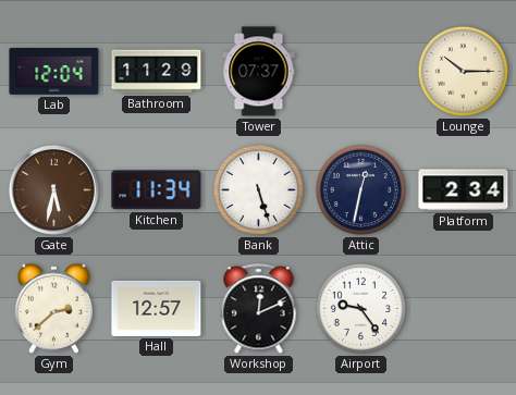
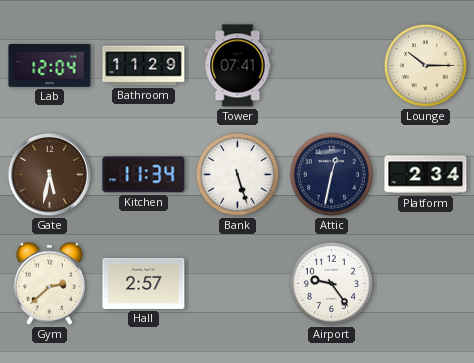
Tower: 07:37 -> 07:41 (238, 66)
Hall: 12:57 -> 2:57 (144, 283)
Workshop: 12:11 -> none (259, 309)
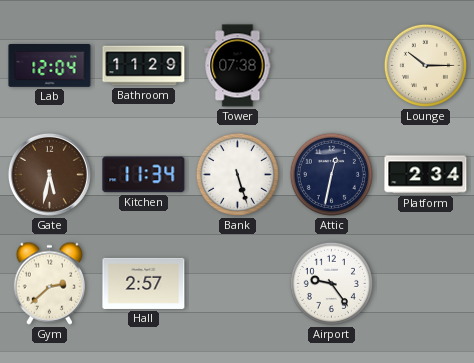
Tower: 07:41 -> 07:38 (238, 66)
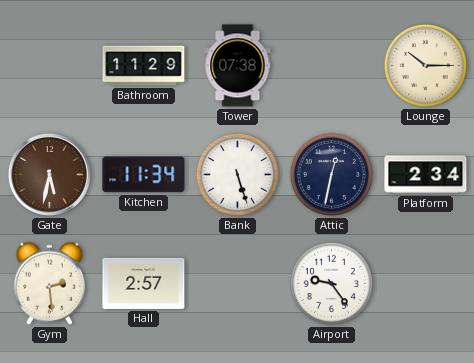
Lab: 12:04 -> none (50, 66)
Gym: 2:38 -> 2:29 (50, 283)
